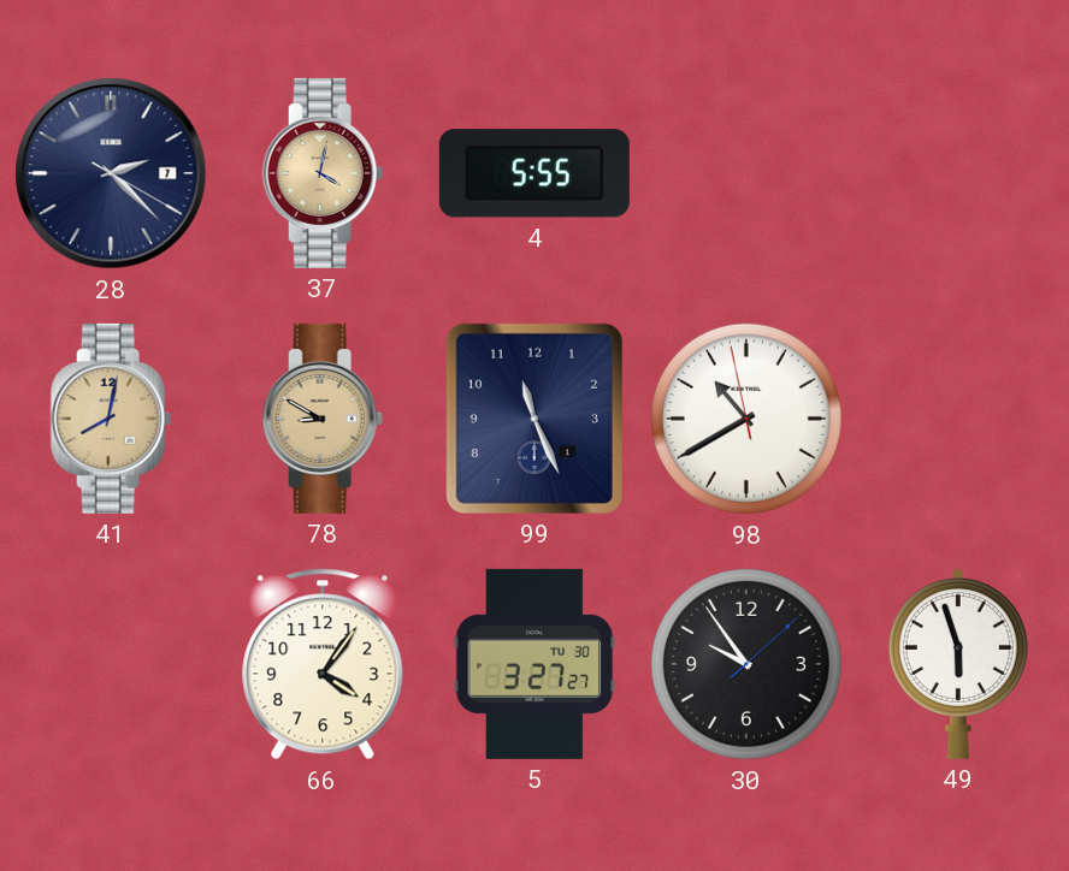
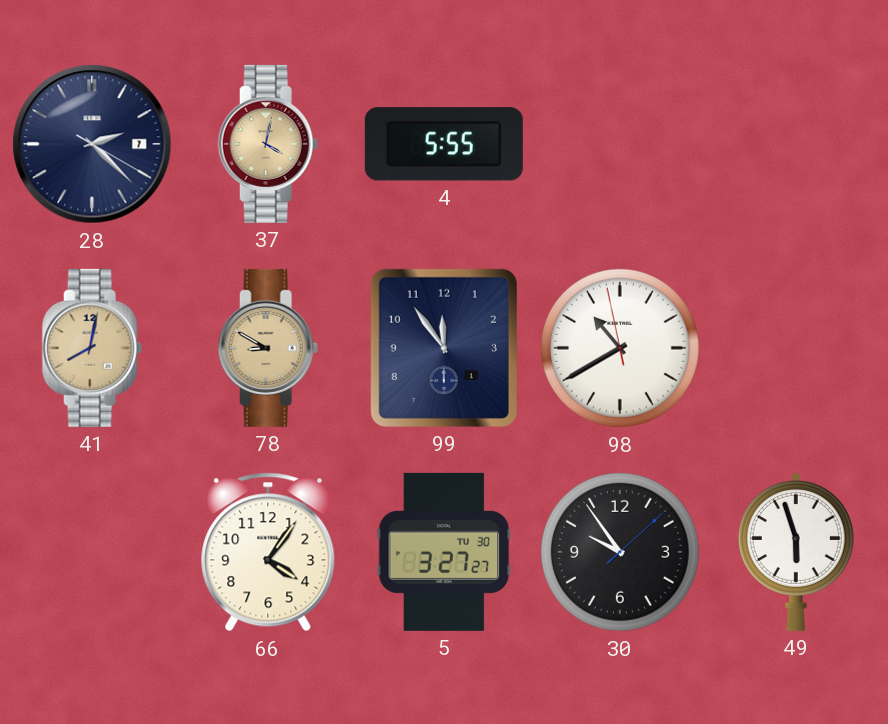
99: 11:26 -> 11:54 (444, 348)
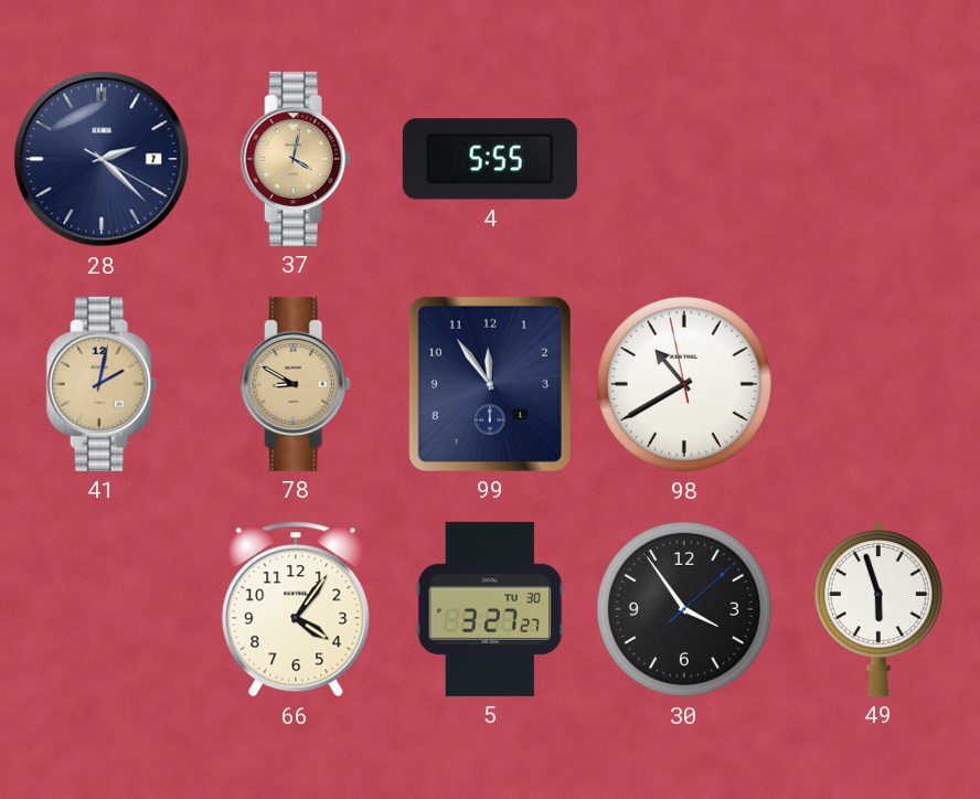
41: 8:02 -> 2:02 (102, 384)
30: 9:54 -> 3:54 (684, 609)
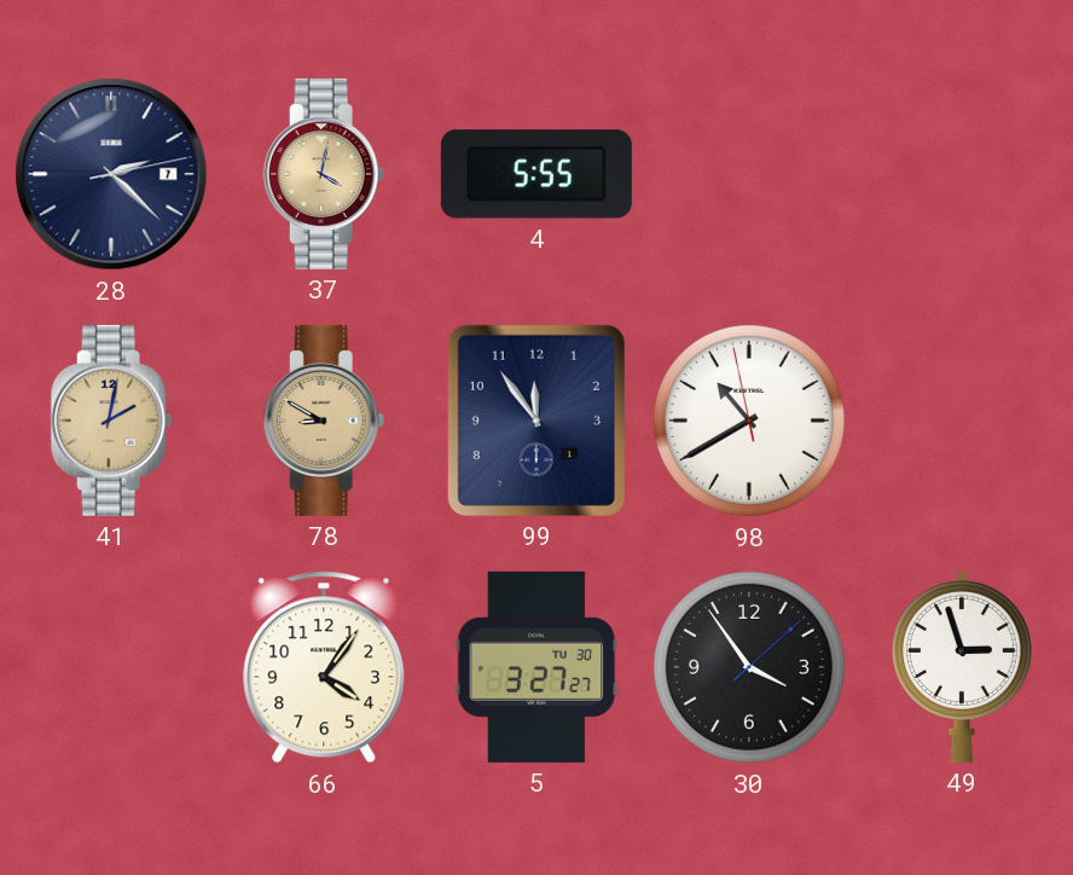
28: 2:22:20 -> 2:22:13 (111, 174)
49: 5:57 -> 2:57 (962, 667)
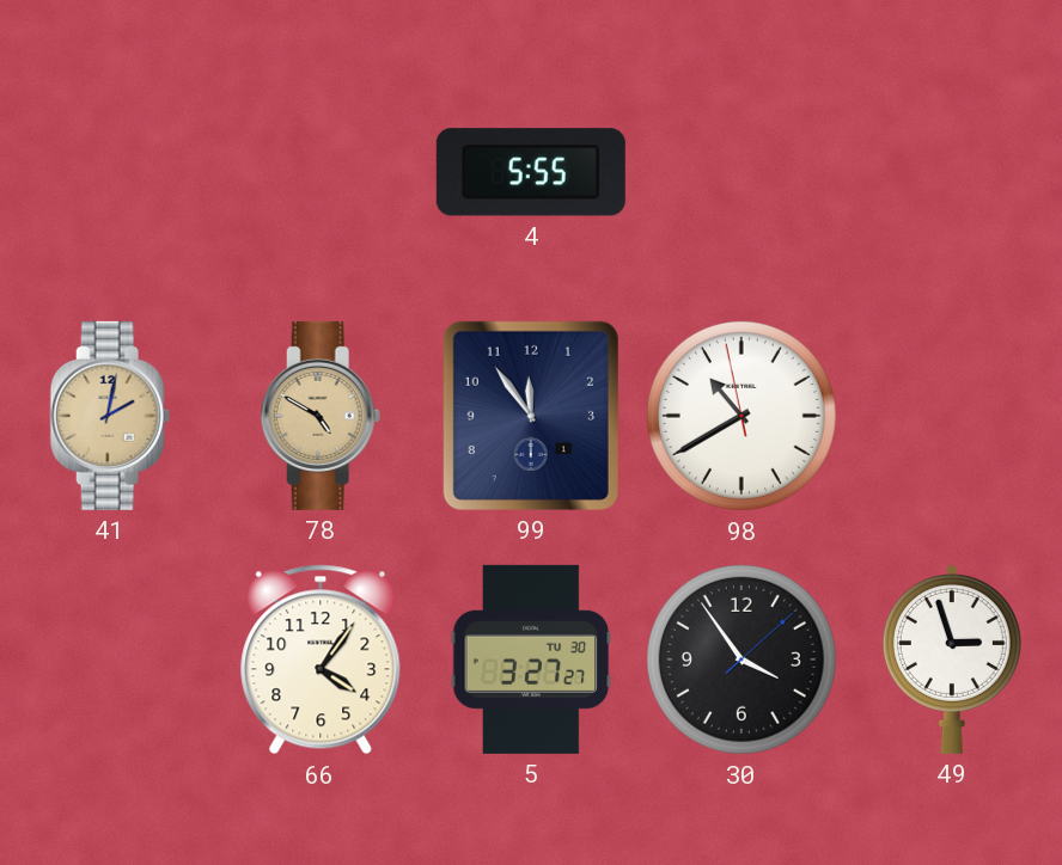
28: 2:22 -> none (111, 174)
37: 4:02 -> none (324, 174)
78: 8:50 -> 4:50 (321, 416)
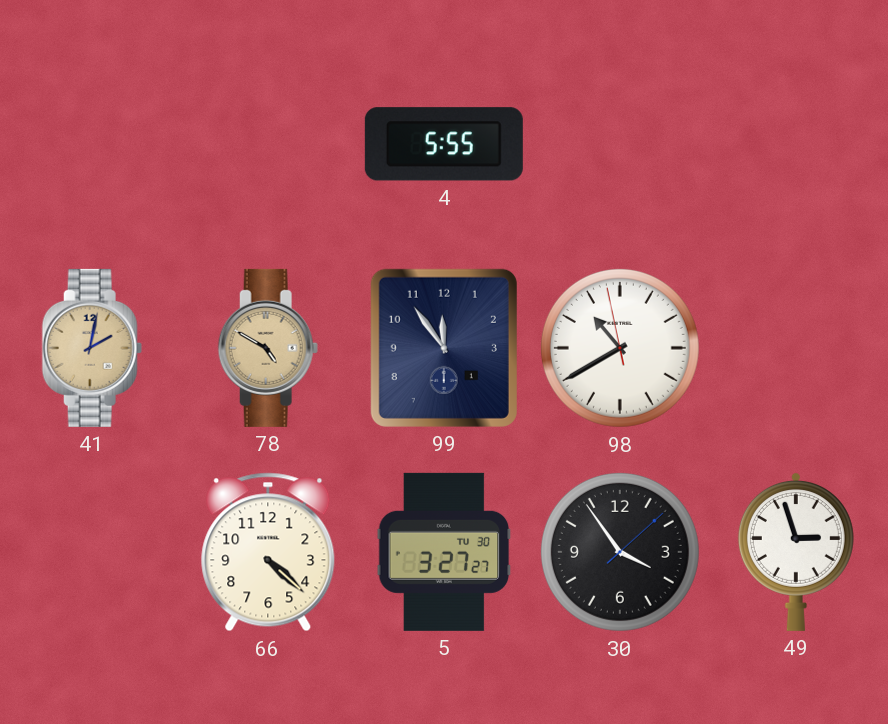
66: 4:06 -> 4:22 (268, 552)
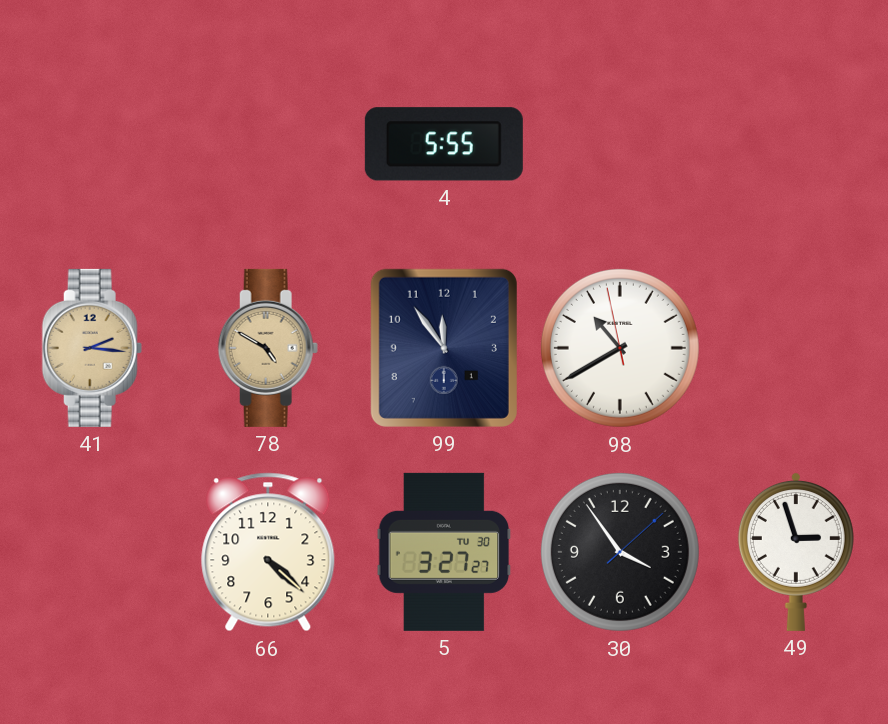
41: 2:02 -> 2:16 (92, 348)
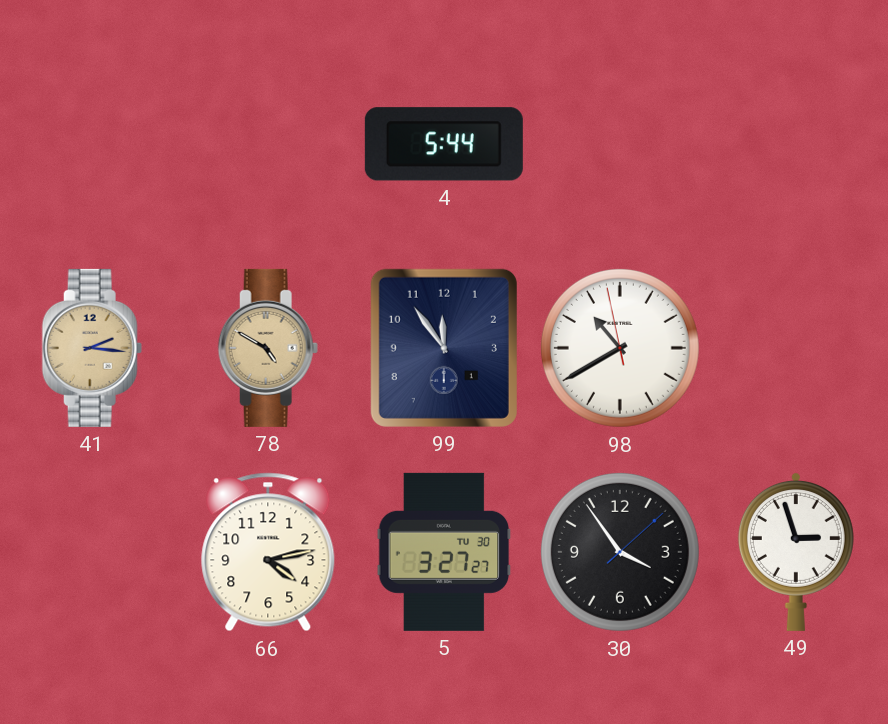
4: 5:55 -> 5:44 (444, 144)
66: 4:22 -> 4:13 (268, 552)
